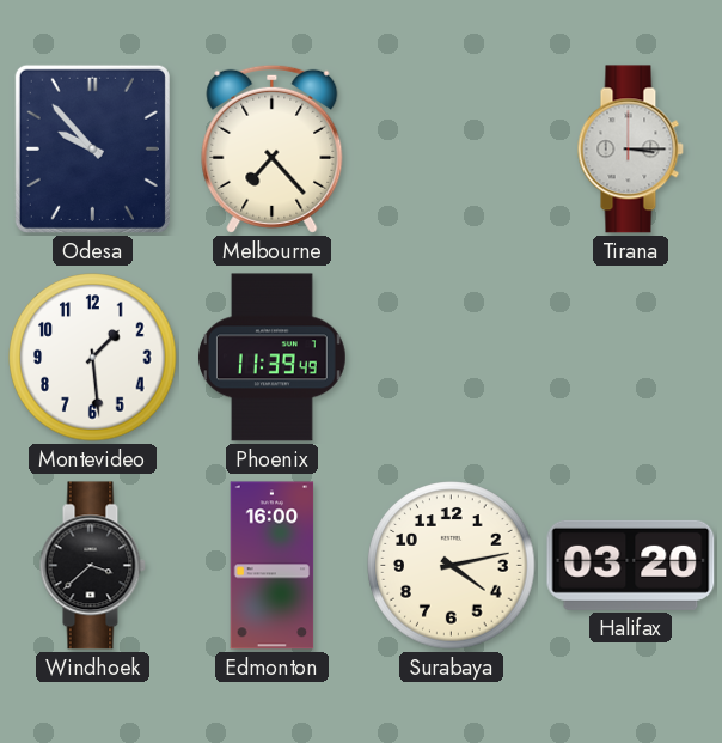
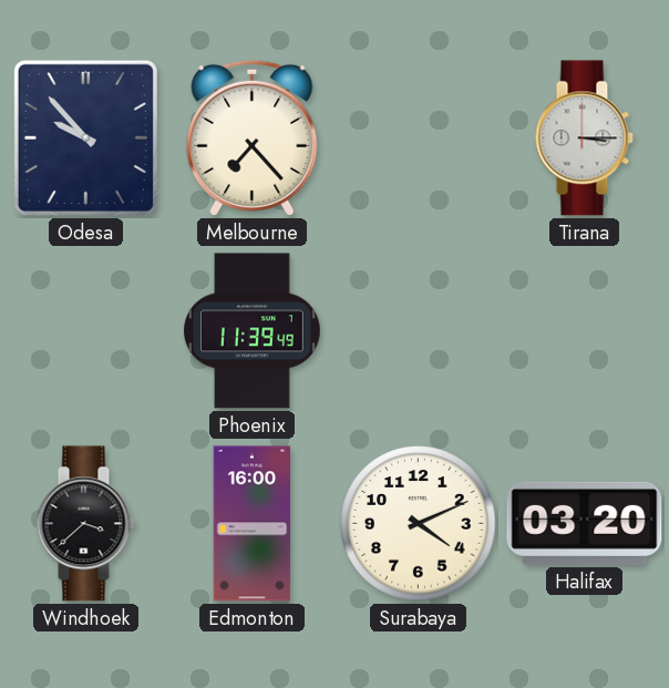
Montevideo: 1:29 -> none (93, 358)
Surabaya: 4:13 -> 4:11 (419, 524)
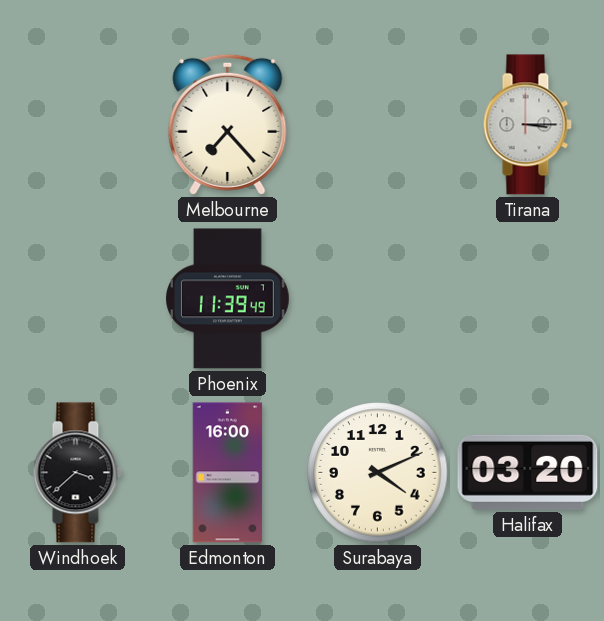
Odesa: 9:53 -> none (85, 137)
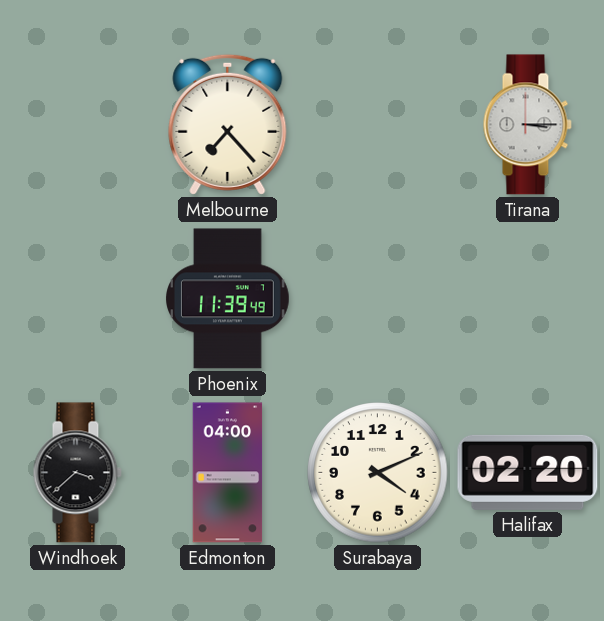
Edmonton: 16:00 -> 04:00 (228, 473)
Halifax: 03:20 -> 02:20 (528, 472)
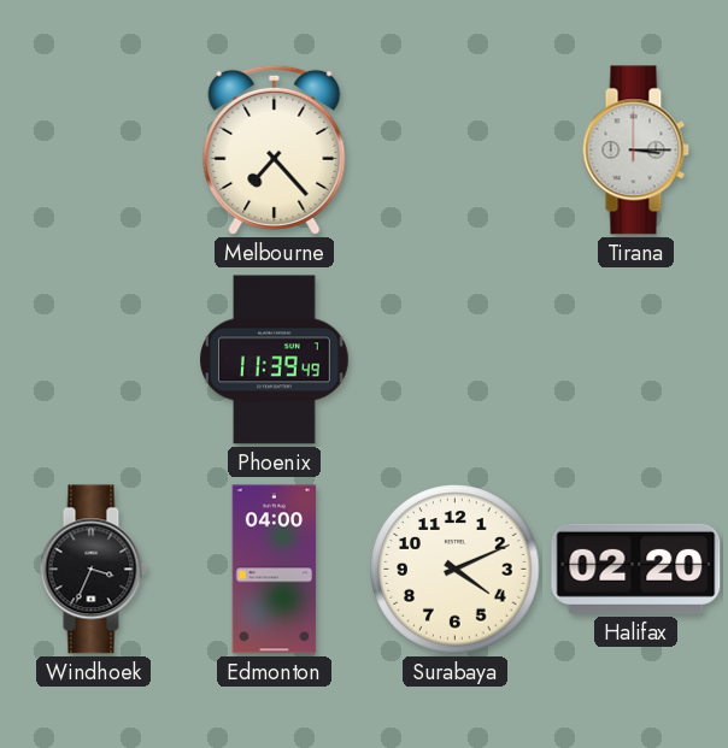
Windhoek: 3:38 -> 3:34 (93, 570)
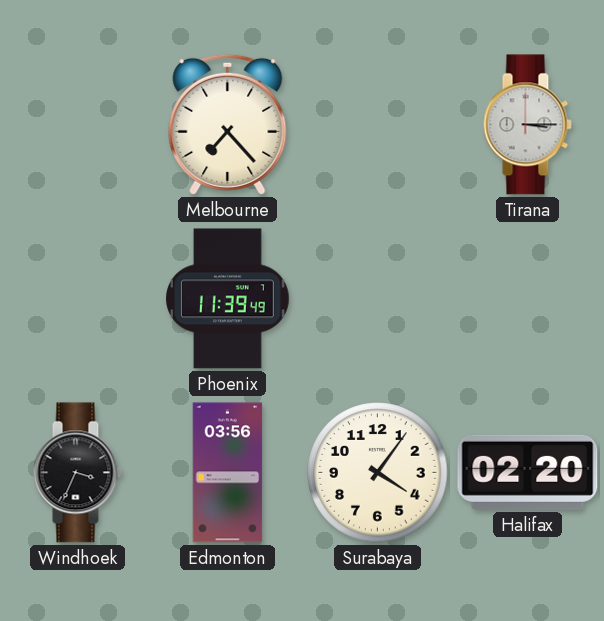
Edmonton: 04:00 -> 03:56 (228, 473)
Surabaya: 4:11 -> 4:06 (378, 473)
